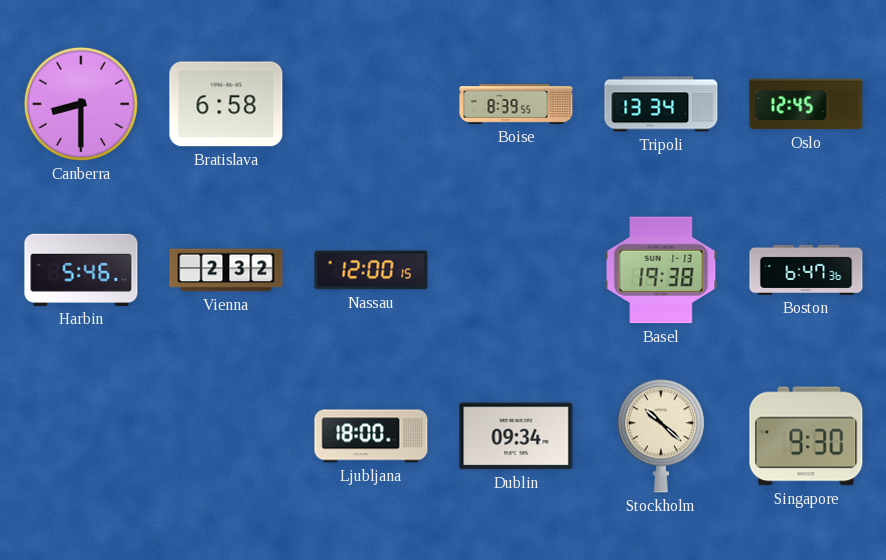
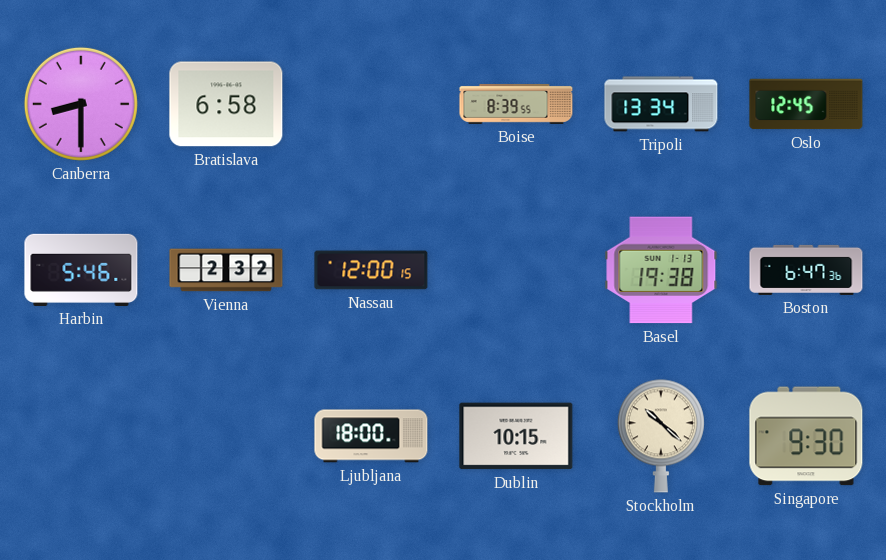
Dublin: 09:34 -> 10:15 (516, 436)
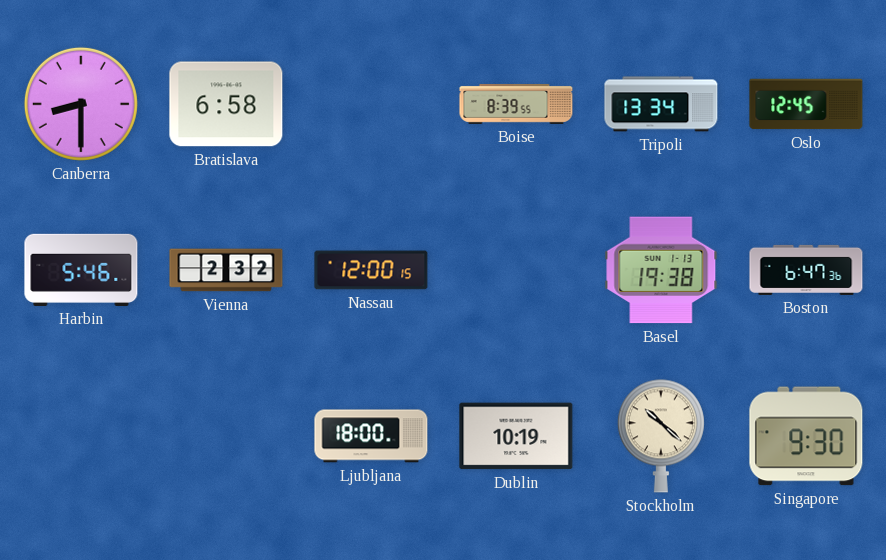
Dublin: 10:15 -> 10:19 (516, 436)
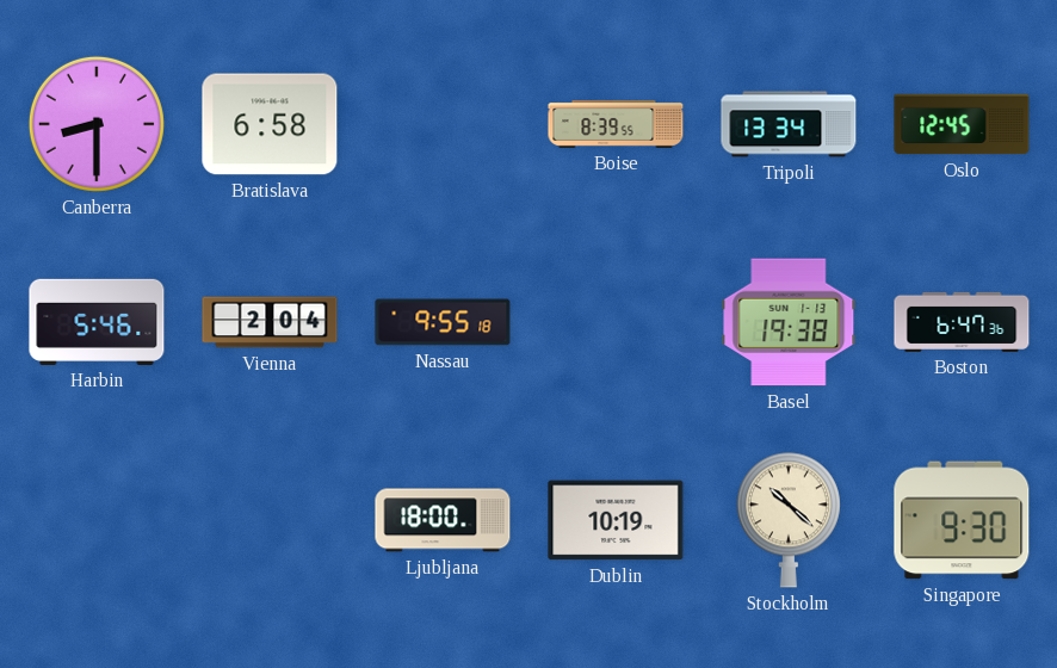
Vienna: 2:32 -> 2:04 (270, 322)
Nassau: 12:00 -> 9:55 (443, 322)
